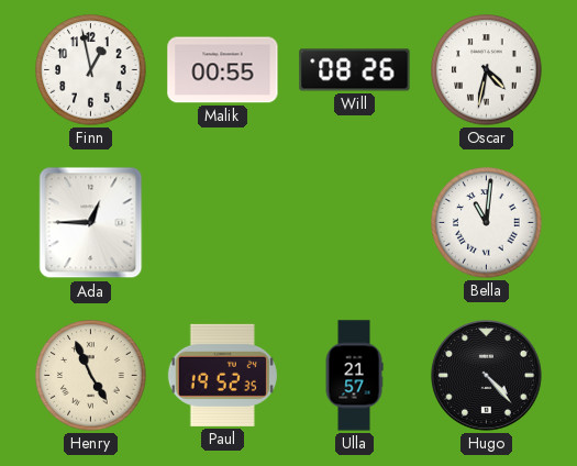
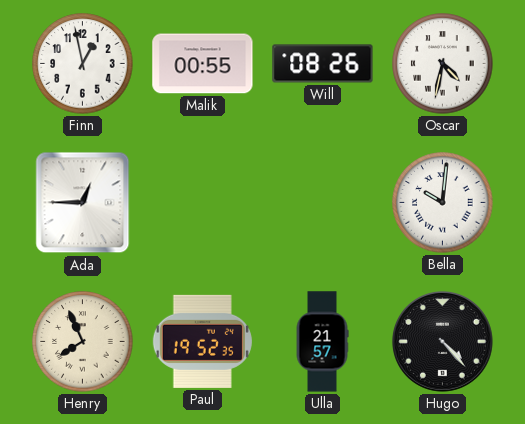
Bella: 11:01 -> 10:01 (443, 203)
Henry: 4:56 -> 7:56 (83, 342)
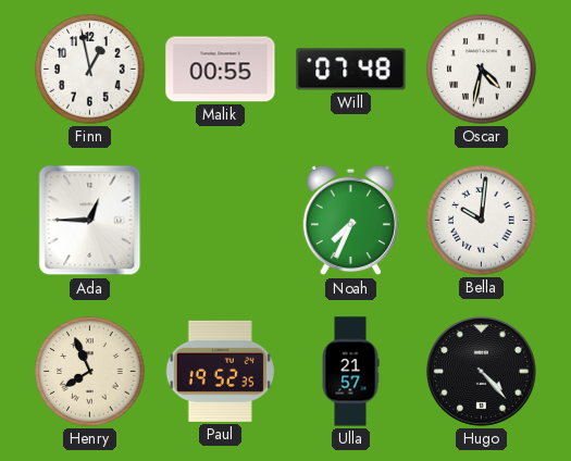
Will: 08:26 -> 07:48 (351, 70)
Noah: none -> 7:34 (350, 221)
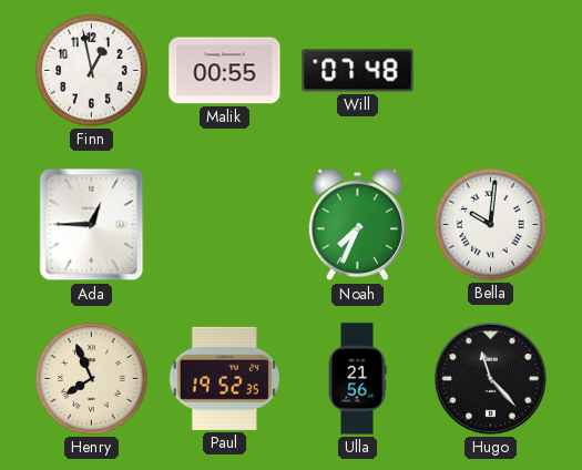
Oscar: 4:32 -> none (482, 70)
Ulla: 21:57 -> 21:56 (357, 379)
Hugo: 4:23 -> 11:23 (490, 378)
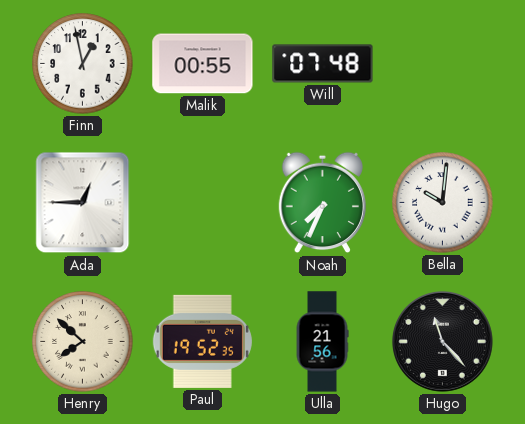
Henry: 7:56 -> 7:52 (83, 342)
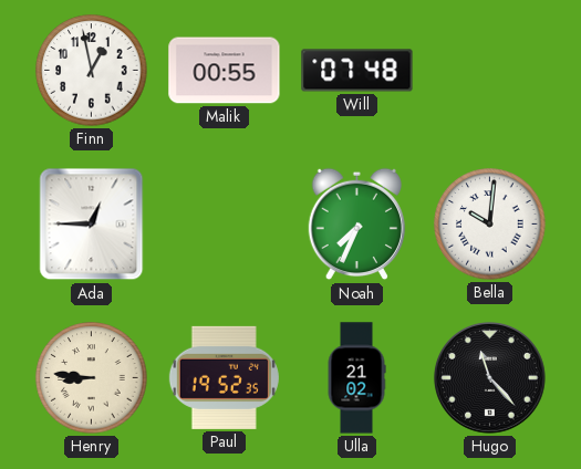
Henry: 7:52 -> 8:46 (92, 378)
Ulla: 21:56 -> 21:02 (356, 378)
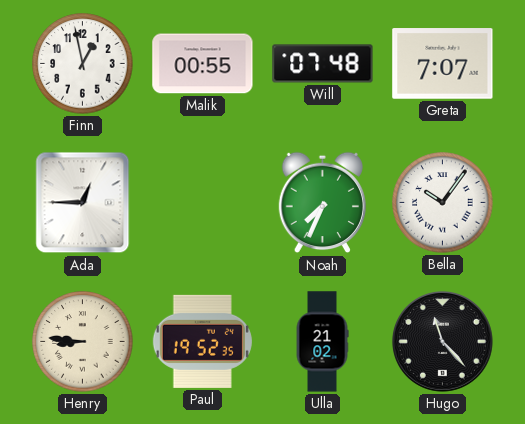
Greta: none -> 7:07 (443, 64)
Bella: 10:01 -> 10:06 (443, 203)
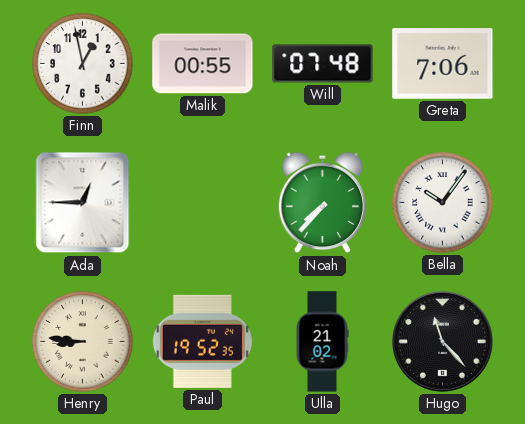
Greta: 7:07 -> 7:06 (443, 64)
Noah: 7:34 -> 7:37 (322, 203)
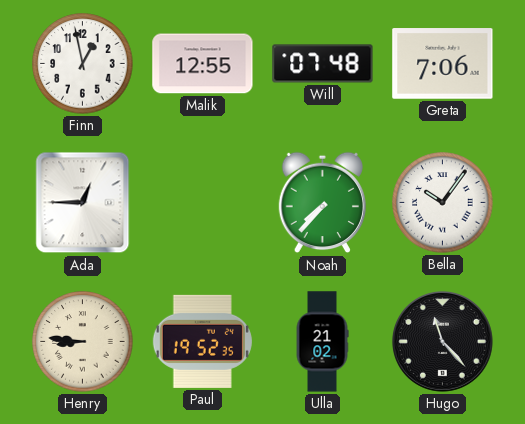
Malik: 00:55 -> 12:55 (203, 64)
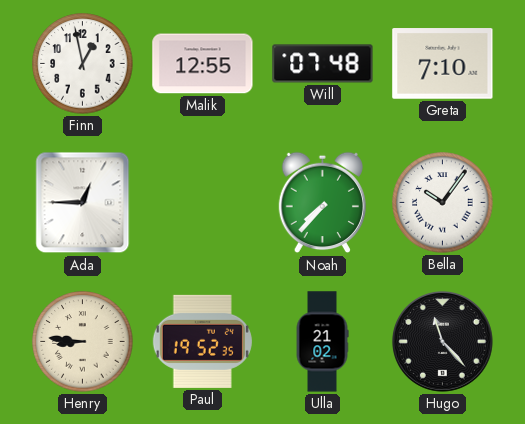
Greta: 7:06 -> 7:10 (443, 64)
